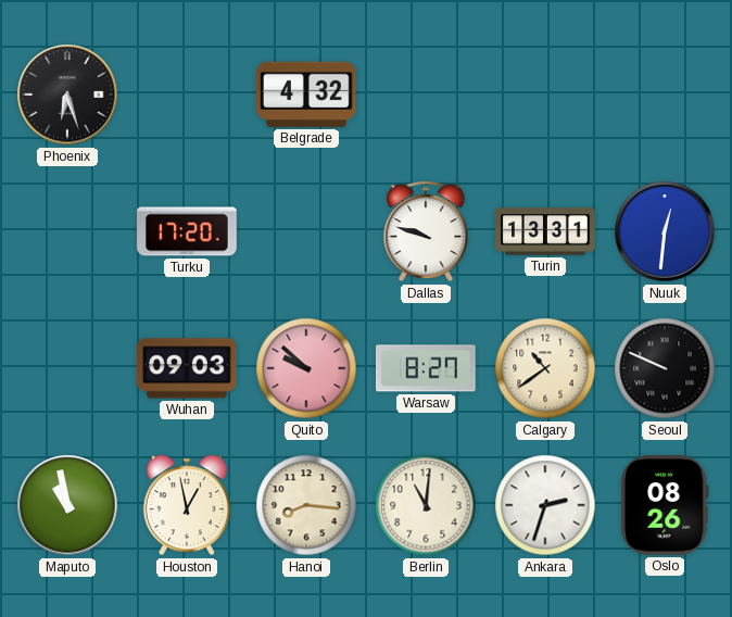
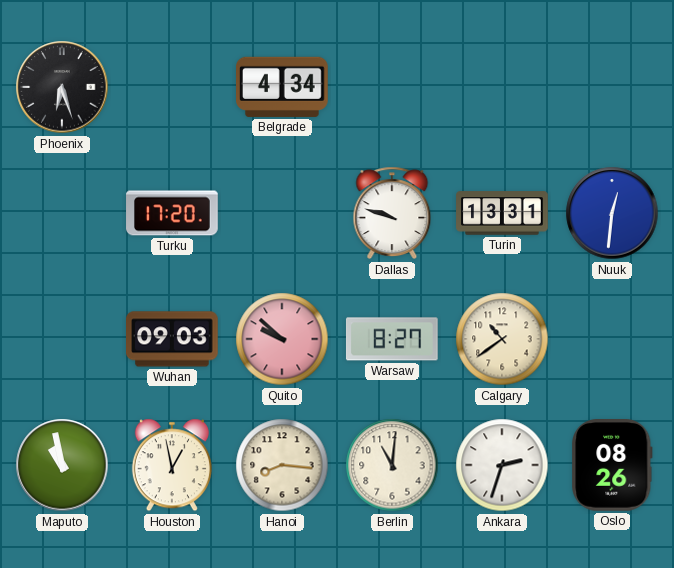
Belgrade: 4:32 -> 4:34 (283, 87)
Seoul: 9:49 -> none (665, 368)
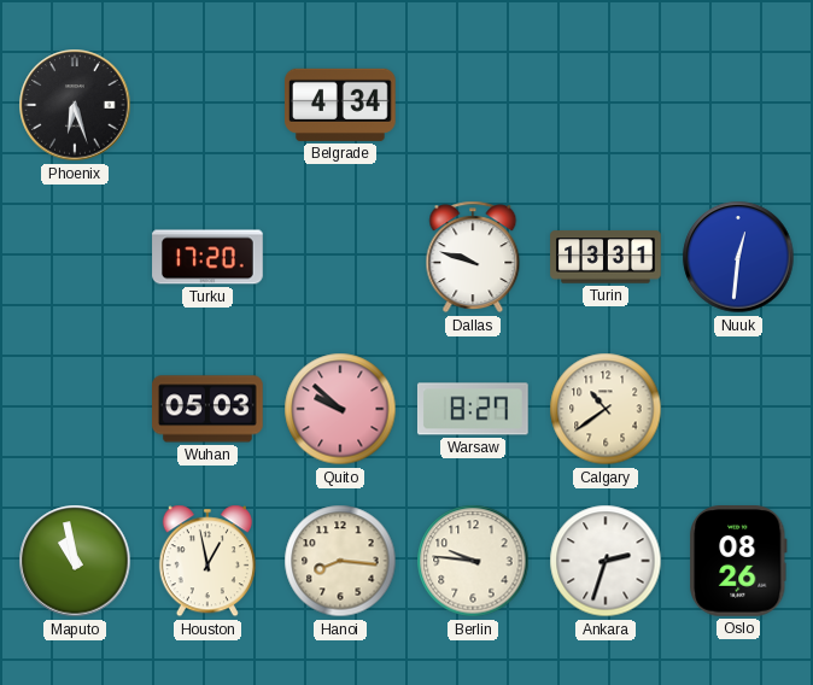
Wuhan: 09:03 -> 05:03 (209, 409)
Berlin: 11:01 -> 9:46 (473, 561)
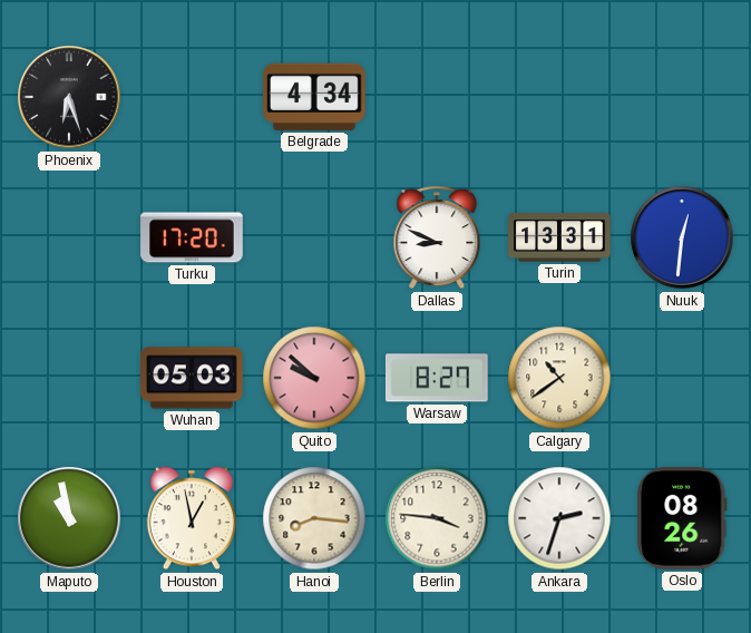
Dallas: 9:48 -> 8:49 (437, 237)
Berlin: 9:46 -> 3:46 (437, 518)
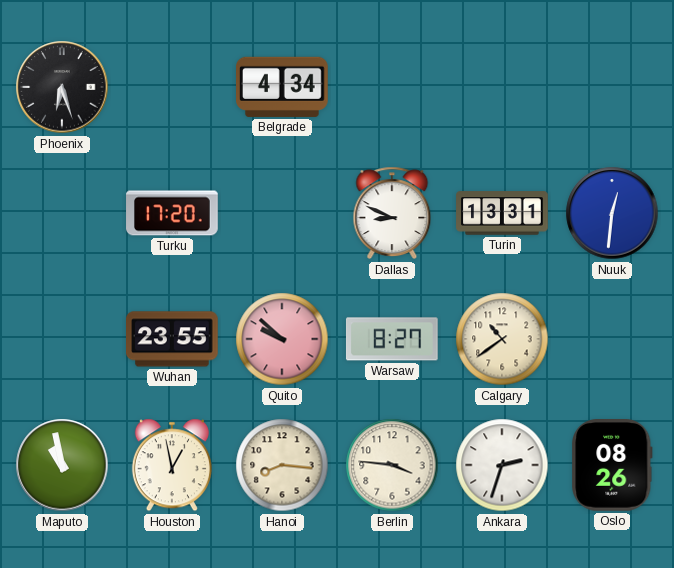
Wuhan: 05:03 -> 23:55 (173, 339)
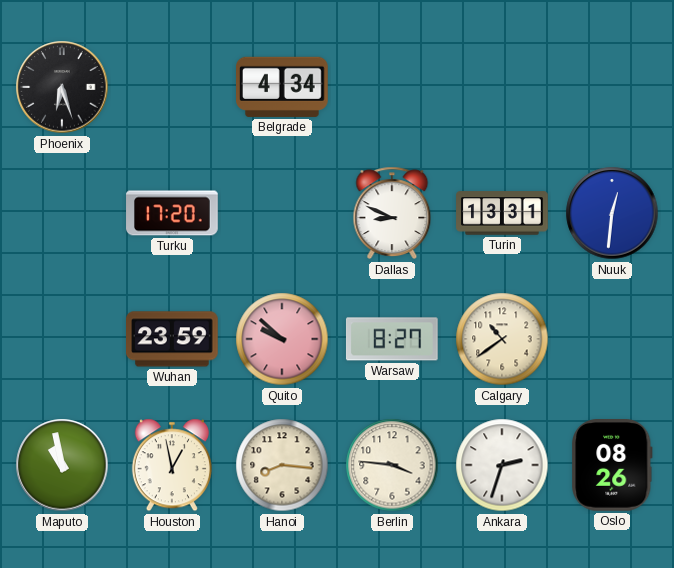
Wuhan: 23:55 -> 23:59 (173, 339)
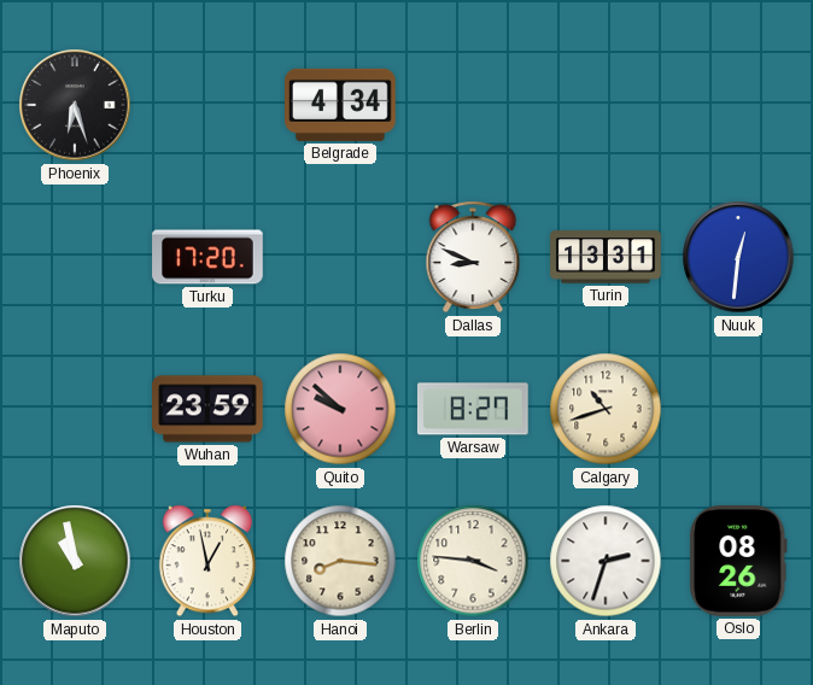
Calgary: 10:39 -> 10:42 (606, 409)
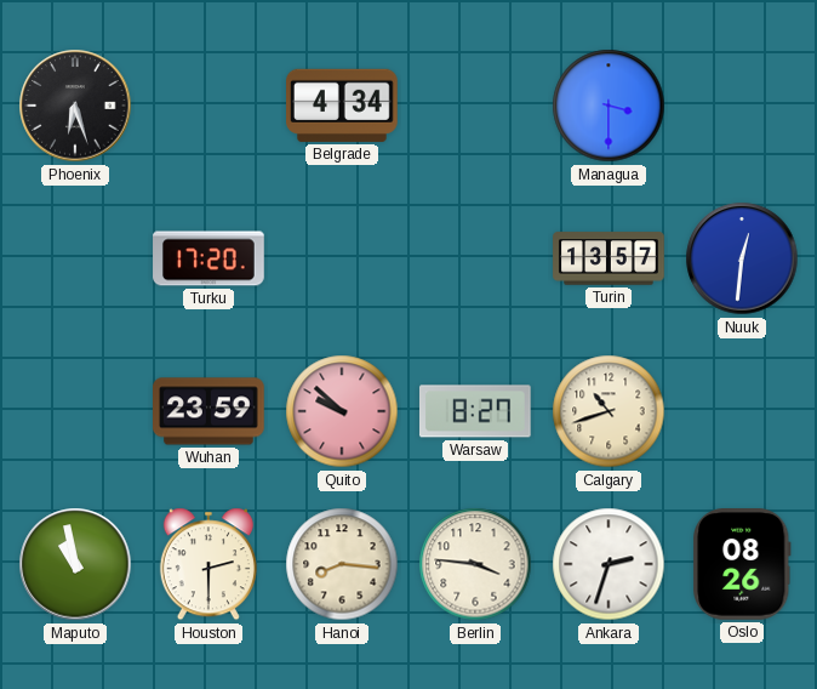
Managua: none -> 3:30 (609, 106)
Dallas: 8:49 -> none (473, 257)
Turin: 13:31 -> 13:57 (609, 258)
Houston: 12:58 -> 2:30 (208, 564)
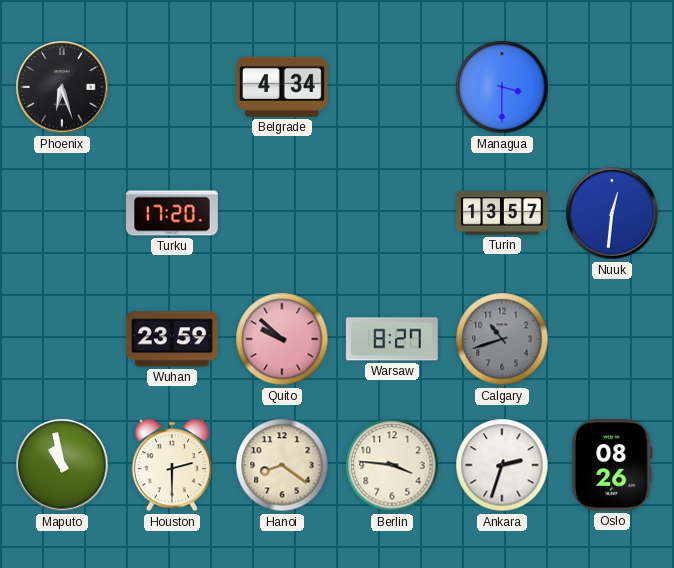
Calgary dial: cream -> grey (502, 339)
Hanoi: 8:16 -> 8:21 (282, 465)
